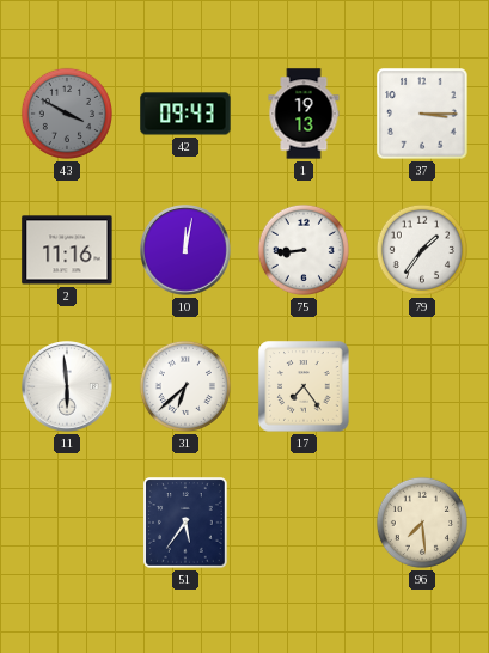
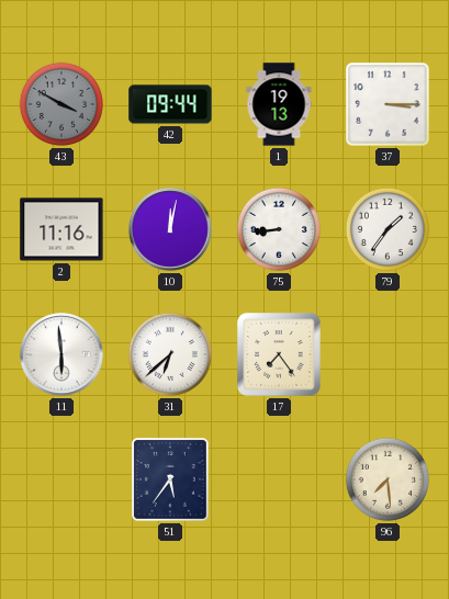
42: 09:43 -> 09:44 (170, 104)
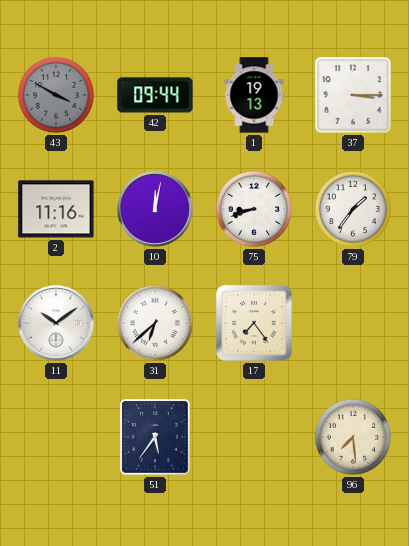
75: 8:44 -> 8:42 (254, 209)
11: 5:59 -> 10:09 (57, 324)
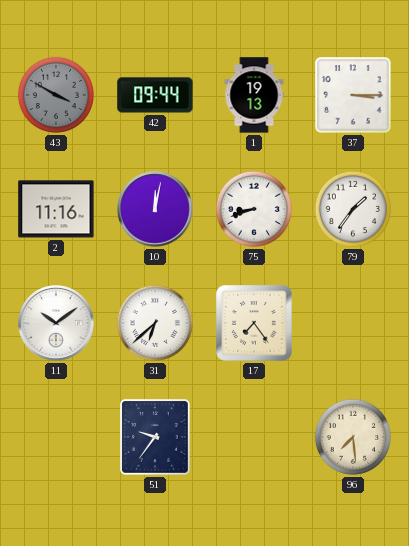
51: 5:36 -> 9:36 (155, 437)
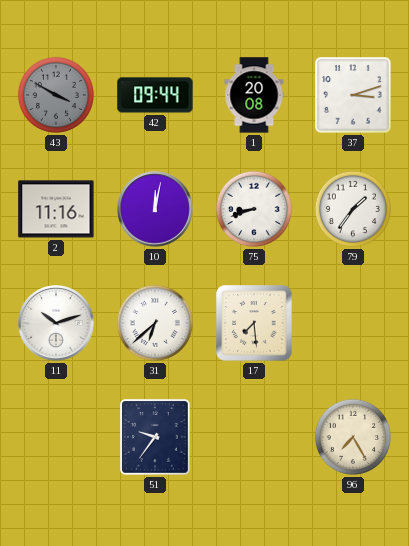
1: 19:13 -> 20:08 (254, 95)
37: 3:15 -> 3:12 (353, 95)
11: 10:09 -> 10:12 (57, 324)
17: 7:24 -> 7:29 (254, 323)
96: 7:29 -> 7:25 (353, 437)
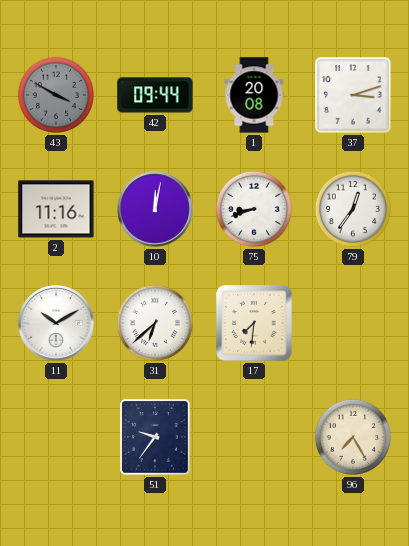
79: 1:36 -> 12:36 (353, 209)
11: 10:12 -> 10:10 (57, 324)
17: 7:29 -> 7:31 (254, 323)
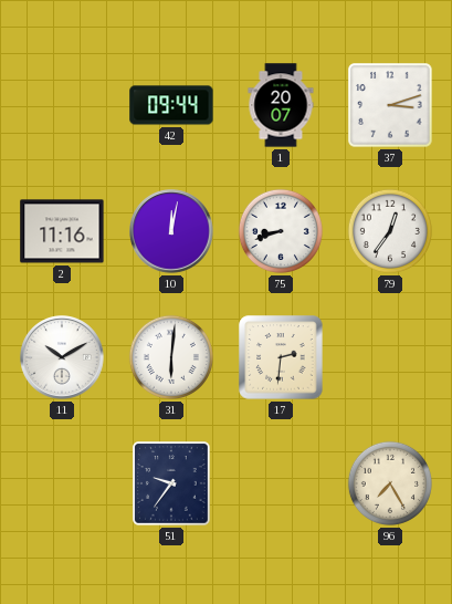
43: 3:50 -> none (56, 95)
1: 20:08 -> 20:07 (281, 105)
31: 6:38 -> 6:01 (171, 357)
17: 7:31 -> 2:31 (281, 357)
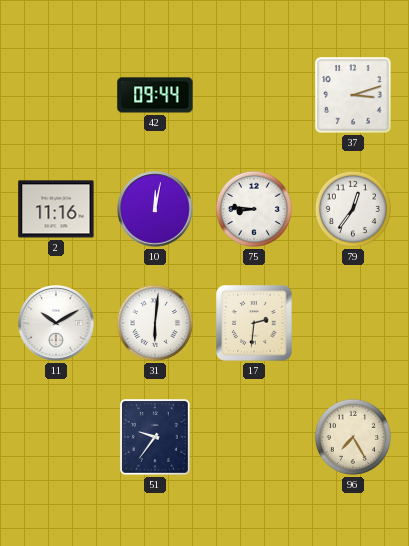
1: 20:07 -> none (281, 105)
75: 8:42 -> 8:46 (254, 209)
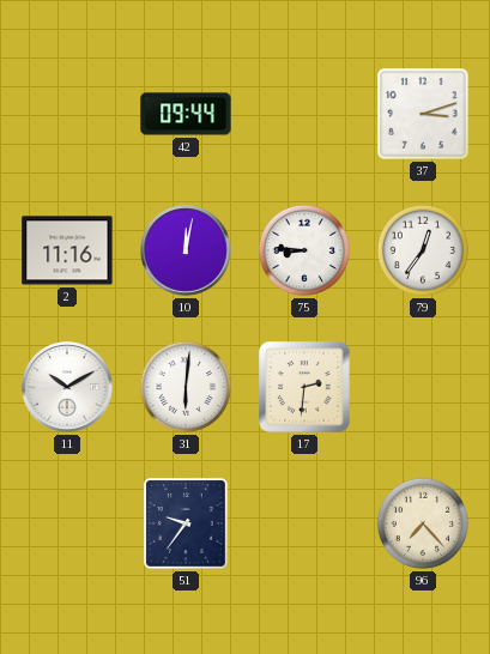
96: 7:25 -> 7:23 (423, 523)
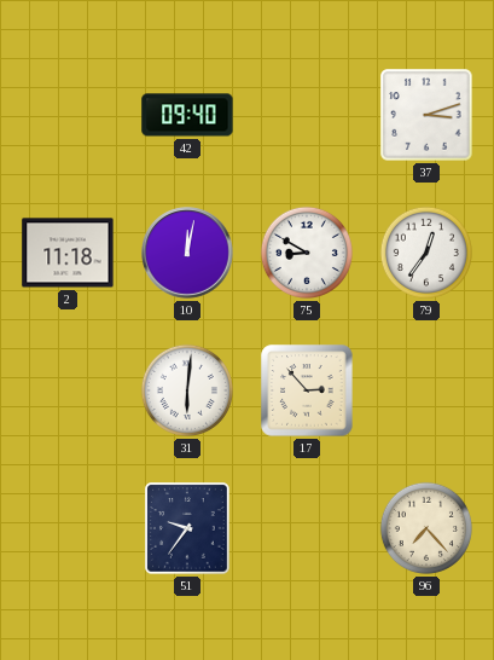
42: 09:44 -> 09:40 (187, 115)
2: 11:16 -> 11:18 (68, 253)
75: 8:46 -> 8:50 (307, 253)
11: 10:10 -> none (68, 388)
17: 2:31 -> 2:53 (307, 390)
